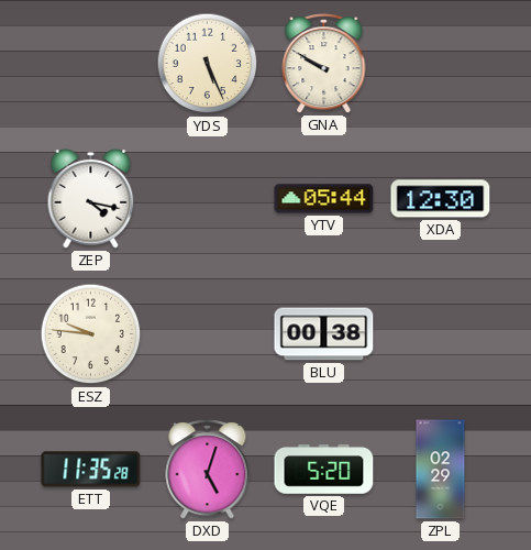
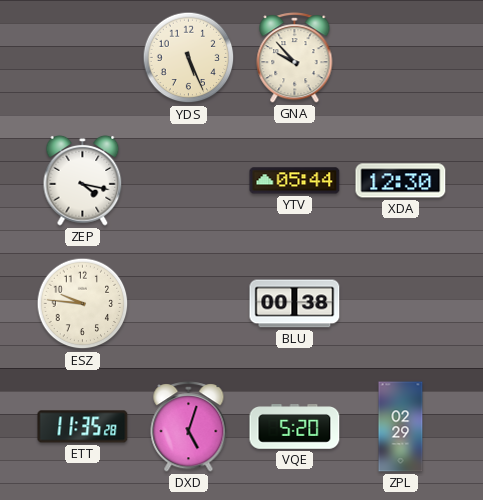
GNA: 9:50 -> 9:53 (295, 58)
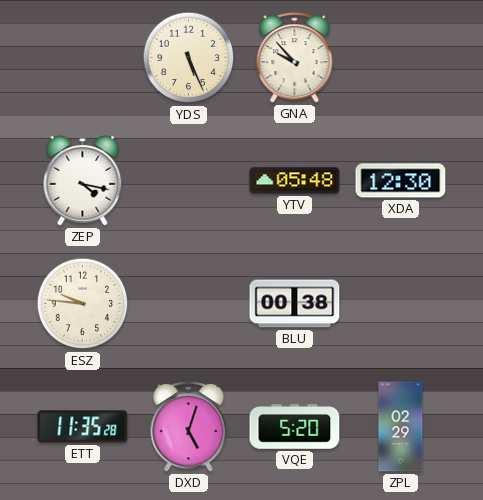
YTV: 05:44 -> 05:48 (295, 181)
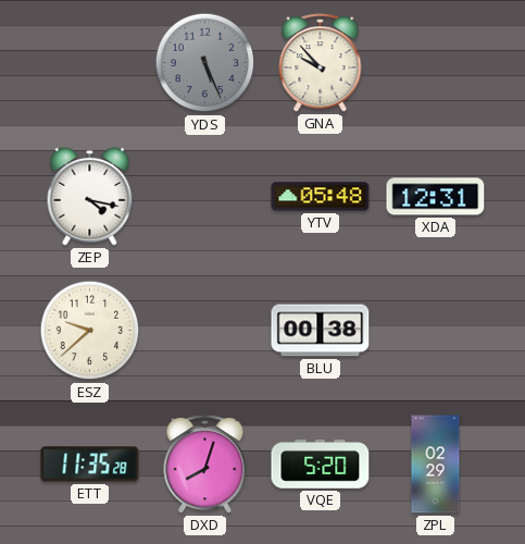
YDS dial: cream -> grey (205, 63)
XDA: 12:30 -> 12:31 (436, 197)
ESZ: 9:46 -> 9:38 (90, 331)
DXD: 5:03 -> 8:03 (205, 465)
